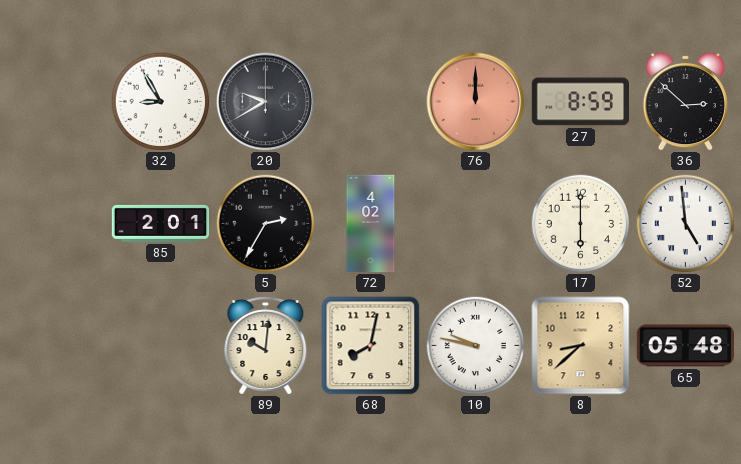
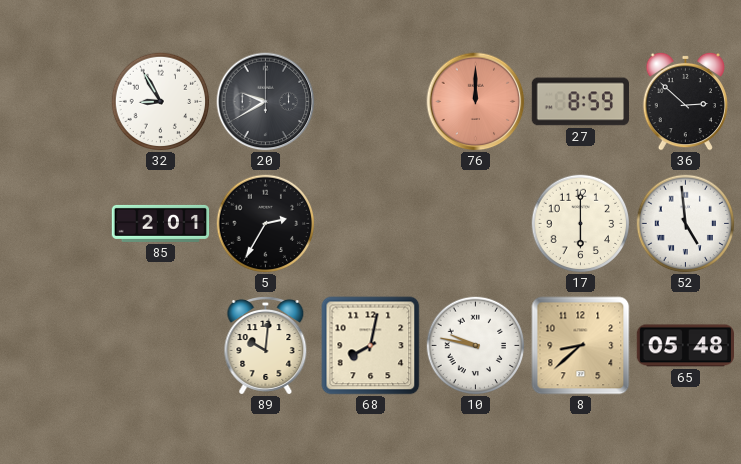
72: 4:02 -> none (371, 224)
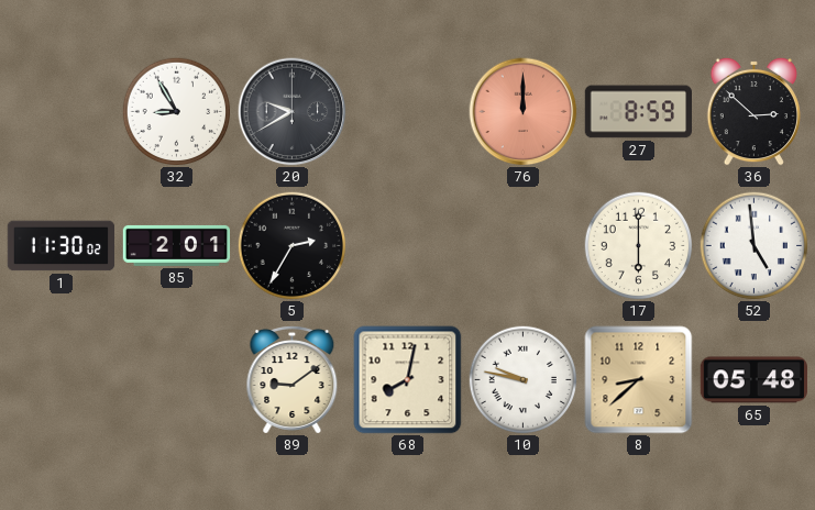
1: none -> 11:30 (62, 246)
89: 10:01 -> 9:09 (293, 380)
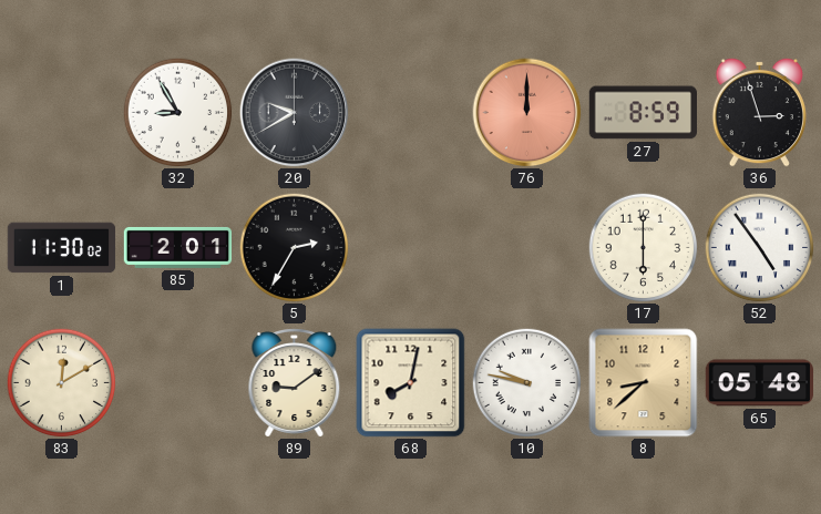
36: 2:52 -> 2:57 (759, 112)
52: 4:59 -> 4:54 (760, 248)
83: none -> 12:10 (62, 383)
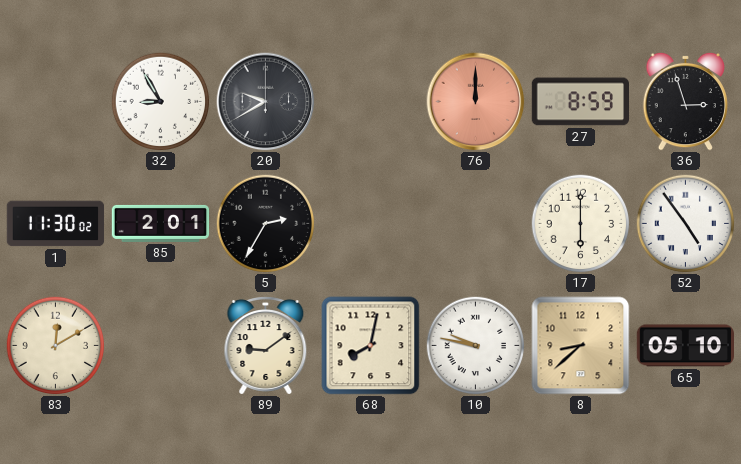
65: 05:48 -> 05:10 (685, 346)
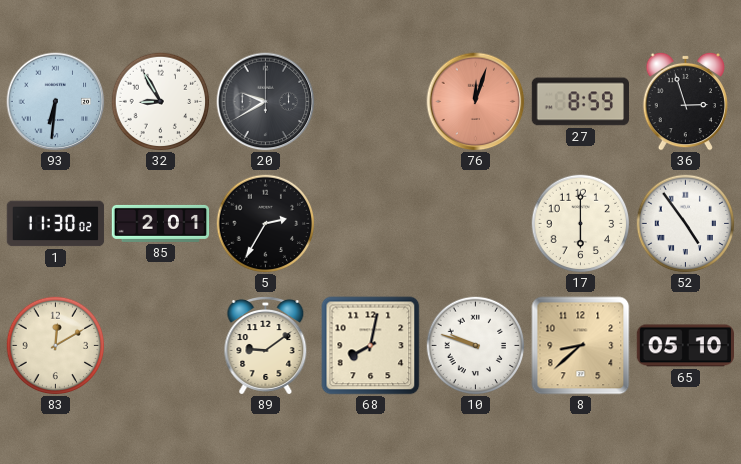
93: none -> 6:31 (56, 102)
76: 12:00 -> 12:03 (476, 102)
10: 9:47 -> 9:48 (476, 346)
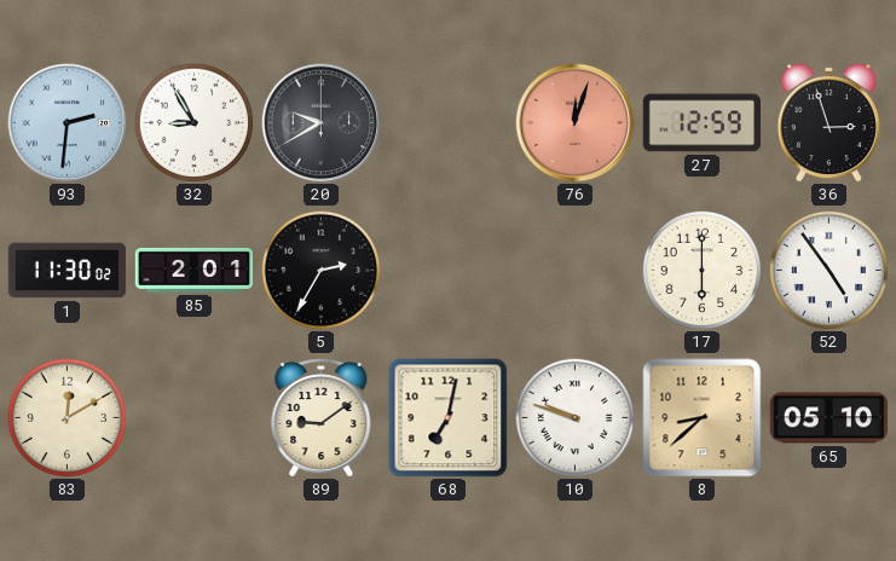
93: 6:31 -> 2:31 (68, 123)
27: 8:59 -> 12:59 (701, 123)
68: 8:02 -> 7:02 (449, 418)
